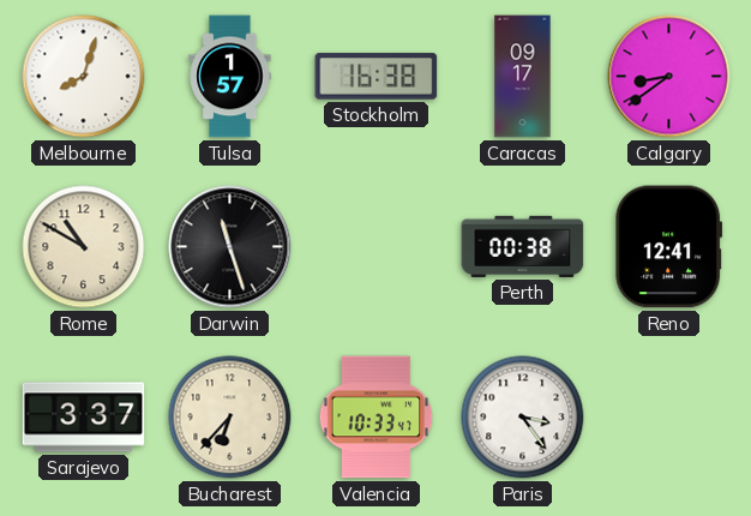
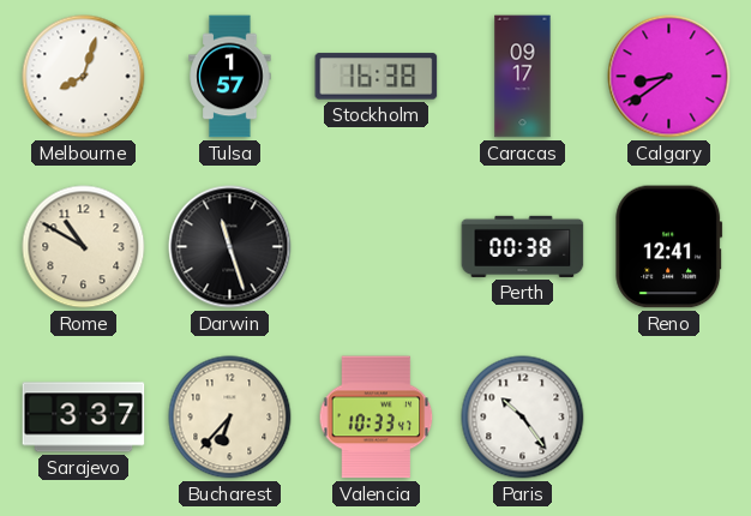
Paris: 3:24 -> 10:24 (523, 418)
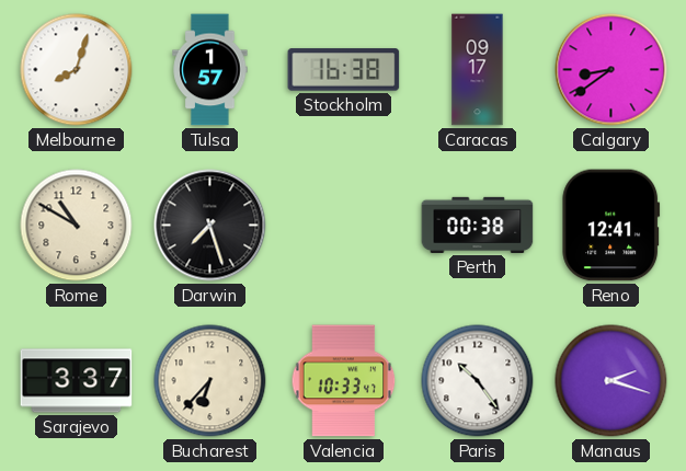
Darwin: 11:27 -> 7:27 (210, 226)
Manaus: none -> 2:18 (611, 381)
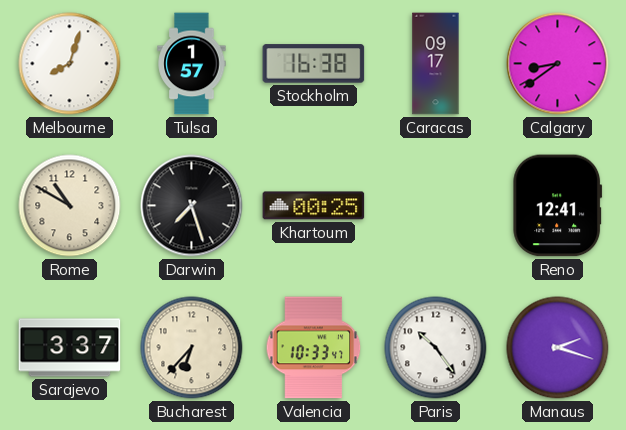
Khartoum: none -> 00:25 (314, 206)
Perth: 00:38 -> none (478, 225)
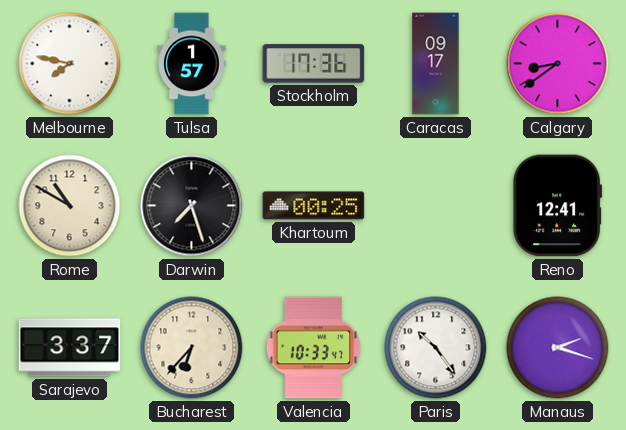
Melbourne: 8:03 -> 7:47 (70, 64)
Stockholm: 16:38 -> 17:36 (314, 64)
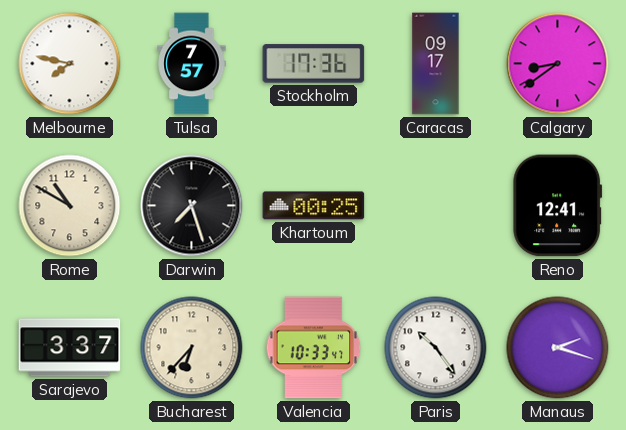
Tulsa: 1:57 -> 7:57 (192, 64)
